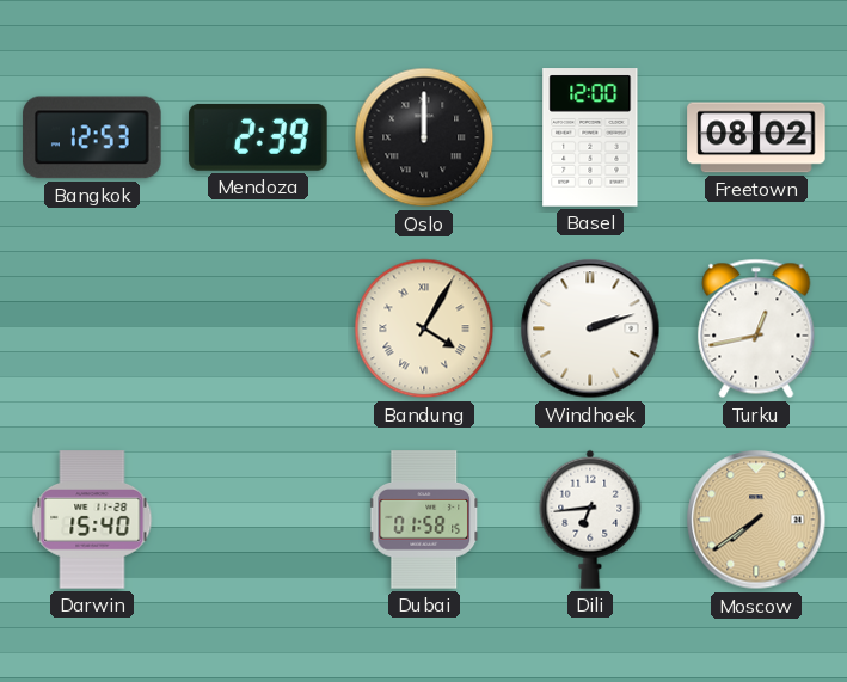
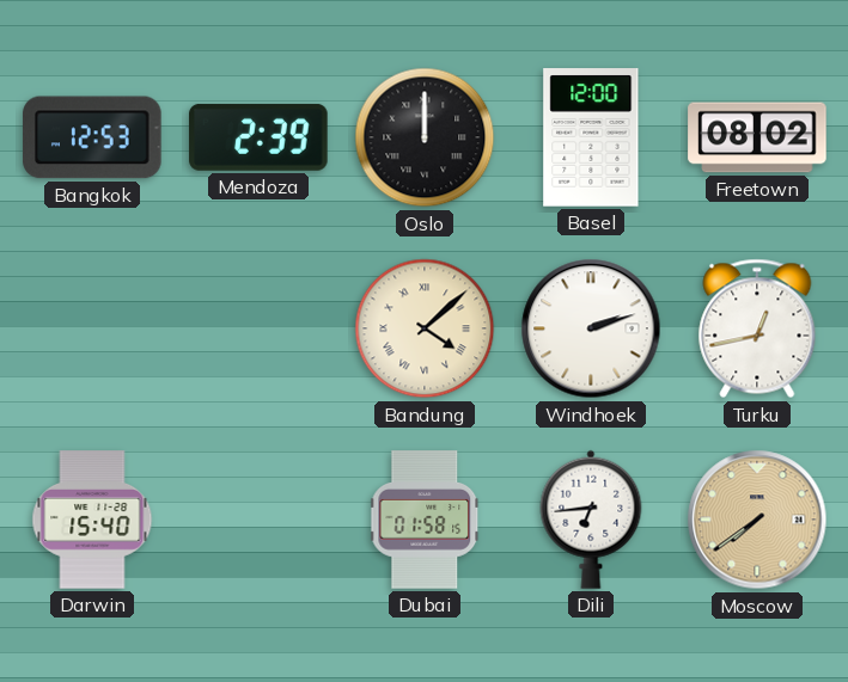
Bandung: 4:05 -> 4:08 (425, 328)
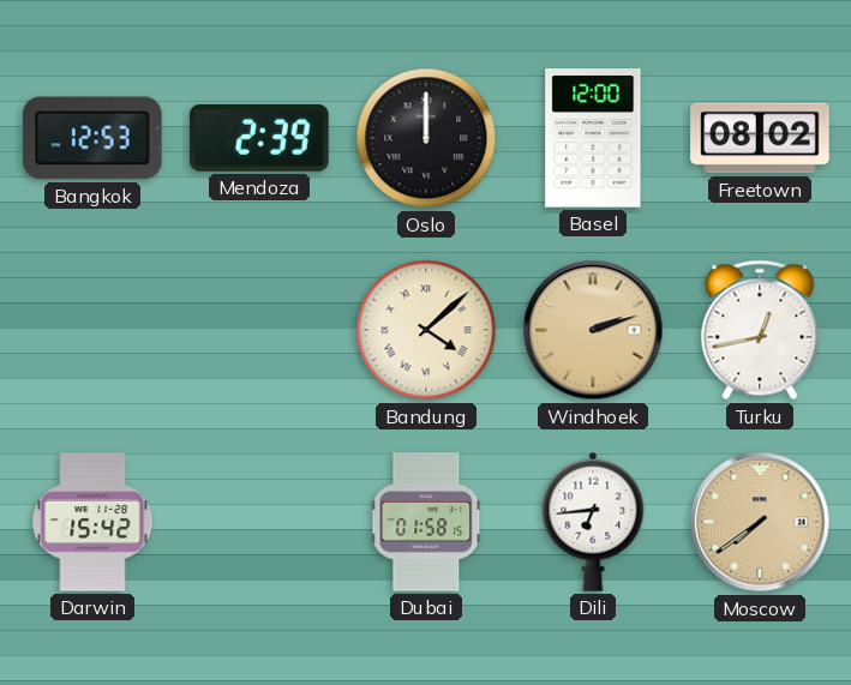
Windhoek dial: white -> champagne (593, 330)
Darwin: 15:40 -> 15:42 (92, 522)
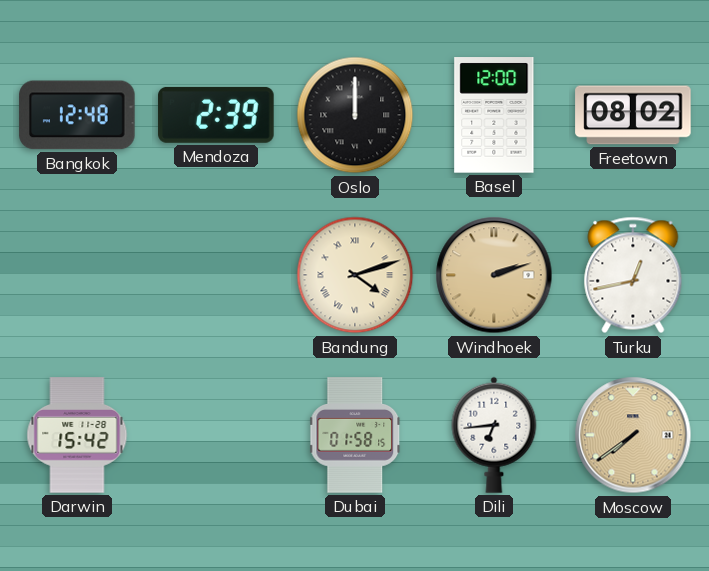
Bangkok: 12:53 -> 12:48 (77, 115)
Bandung: 4:08 -> 4:12 (355, 275)
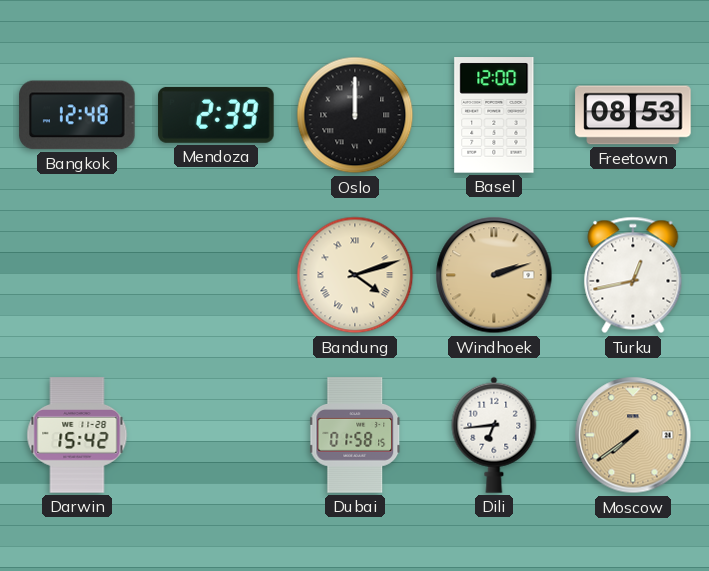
Freetown: 08:02 -> 08:53 (633, 115)
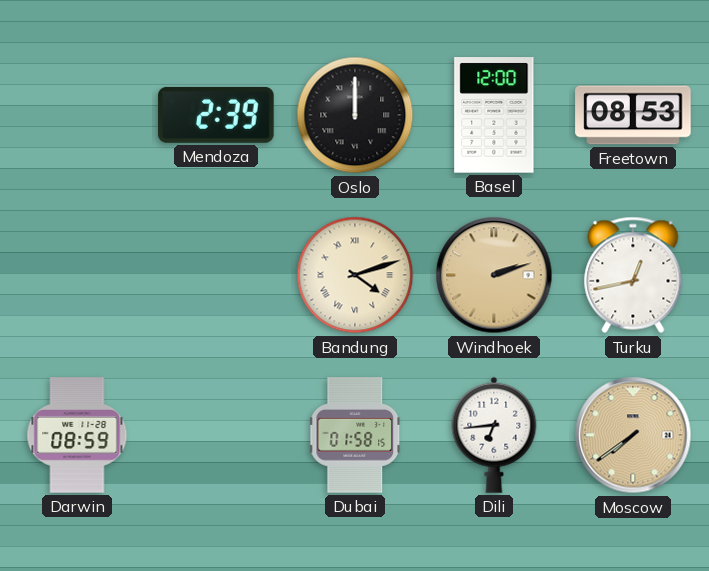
Bangkok: 12:48 -> none (77, 115)
Darwin: 15:42 -> 08:59 (77, 435)
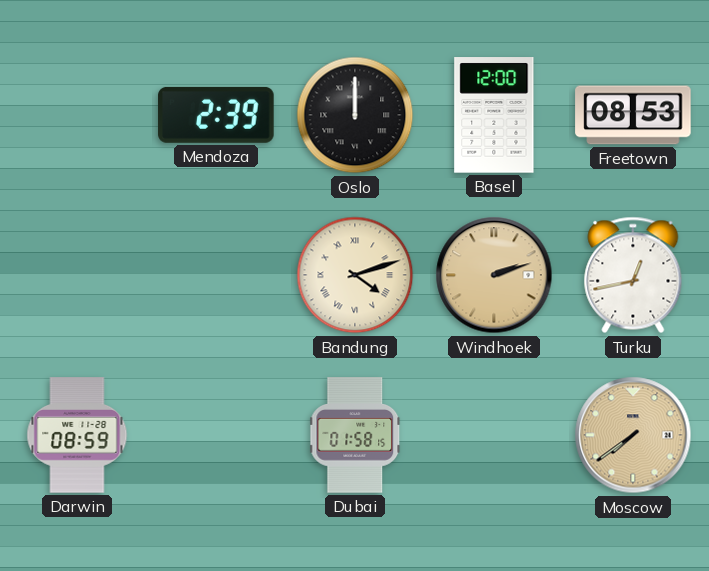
Dili: 6:44 -> none (494, 435)
